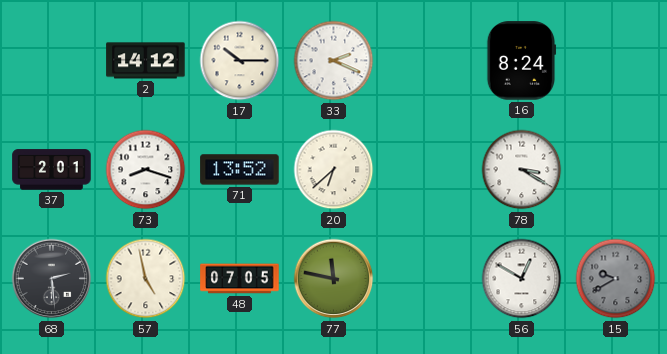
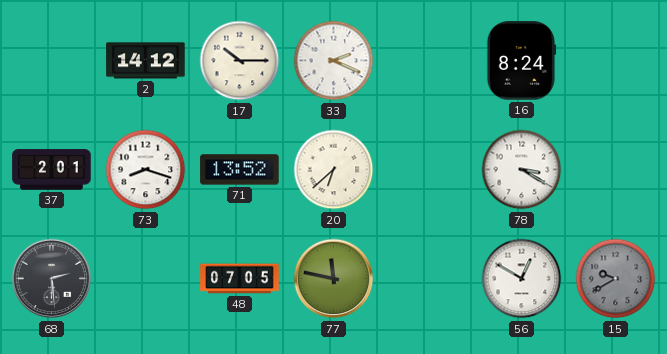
57: 4:58 -> none (146, 279)
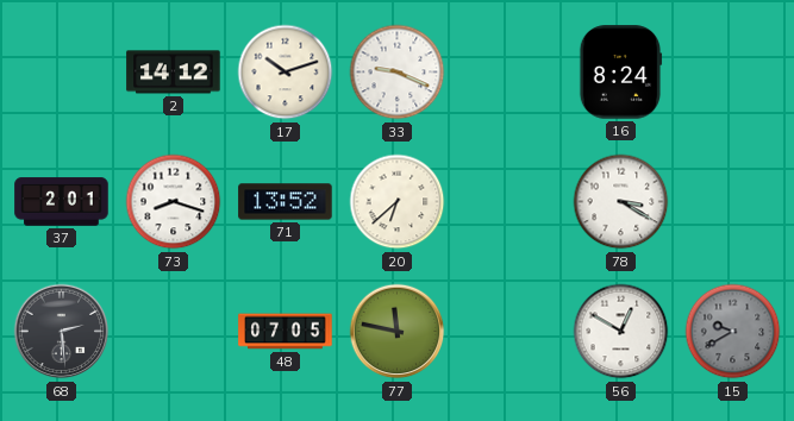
17: 10:15 -> 10:12 (286, 73)
33: 2:19 -> 9:19 (398, 73)
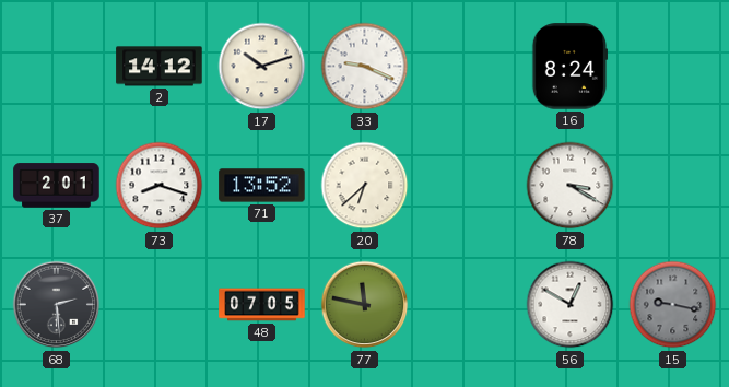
15: 9:40 -> 9:17 (673, 305)
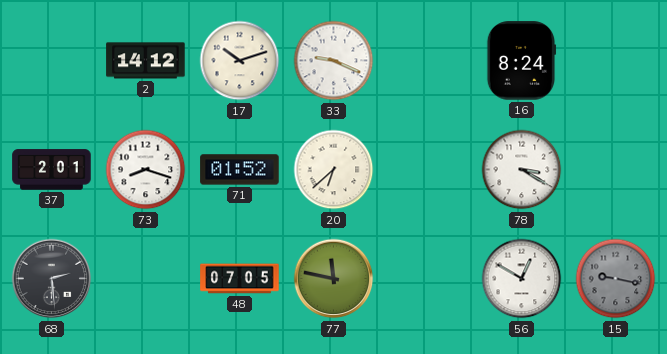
71: 13:52 -> 01:52 (240, 170)
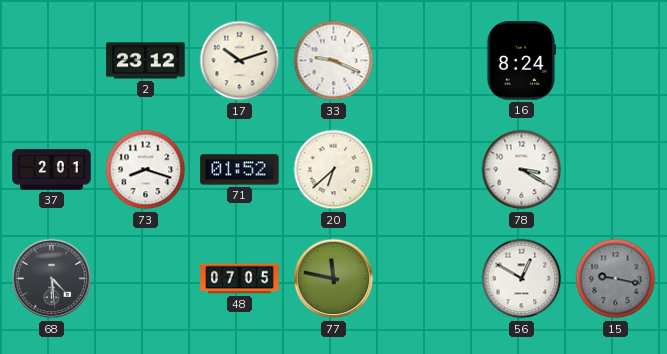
2: 14:12 -> 23:12 (146, 61)
68: 2:29 -> 4:29 (52, 279)
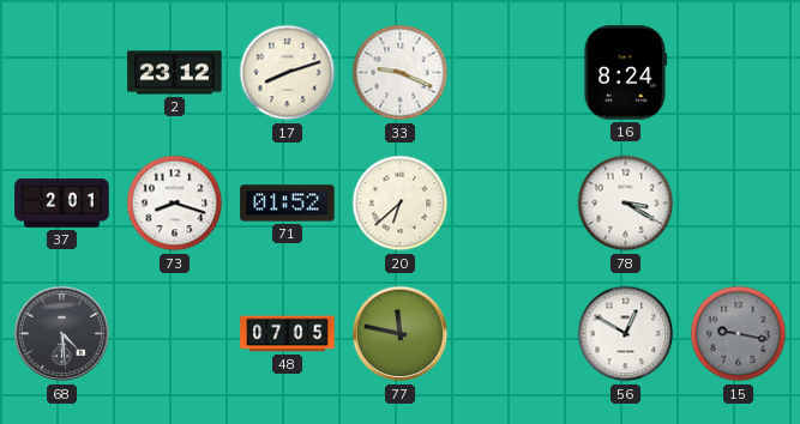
17: 10:12 -> 8:12 (288, 73)
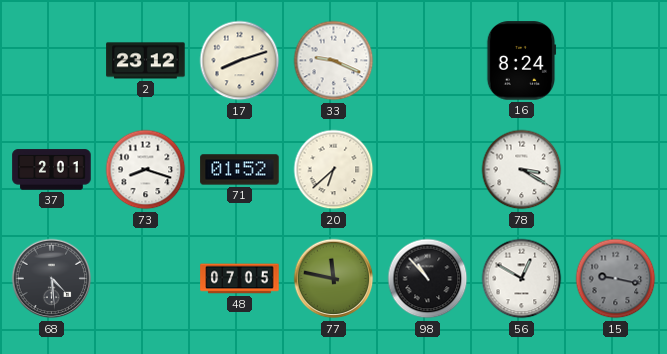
98: none -> 10:53 (428, 279)
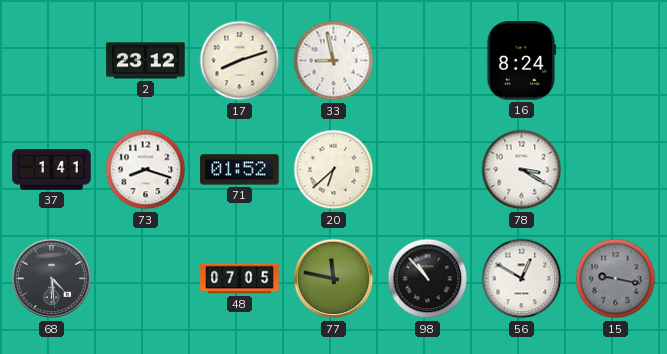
33: 9:19 -> 8:58 (334, 61)
37: 2:01 -> 1:41 (52, 170)
